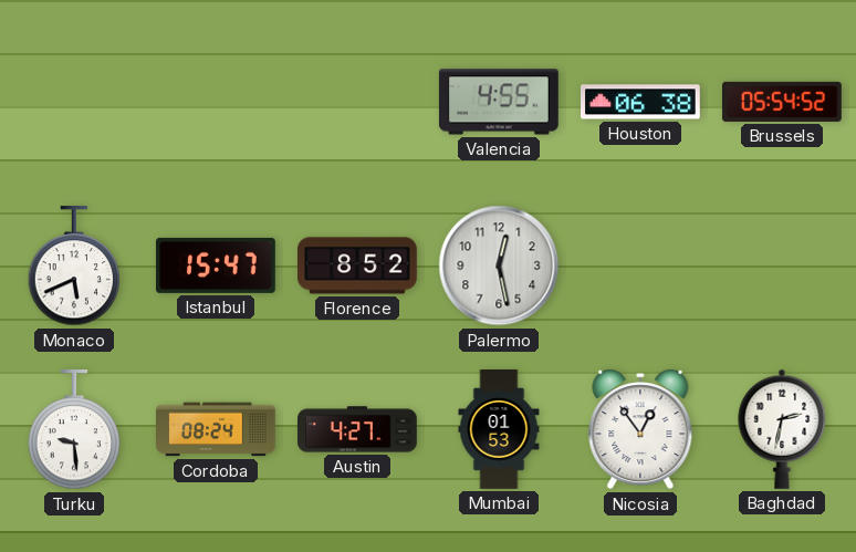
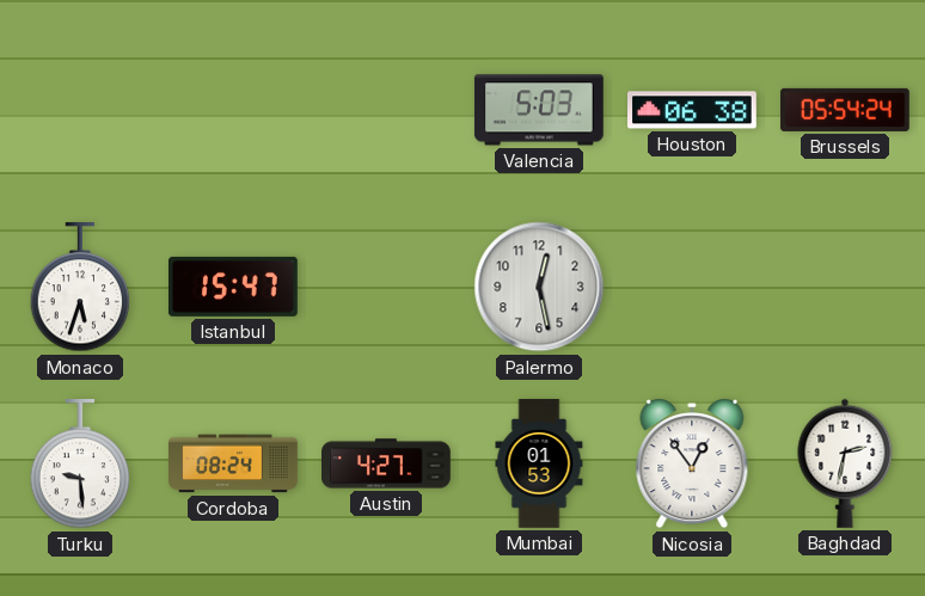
Valencia: 4:55 -> 5:03 (539, 110)
Brussels: 05:54:52 -> 05:54:24 (846, 110)
Monaco: 5:41 -> 5:33 (80, 288)
Florence: 8:52 -> none (357, 265)
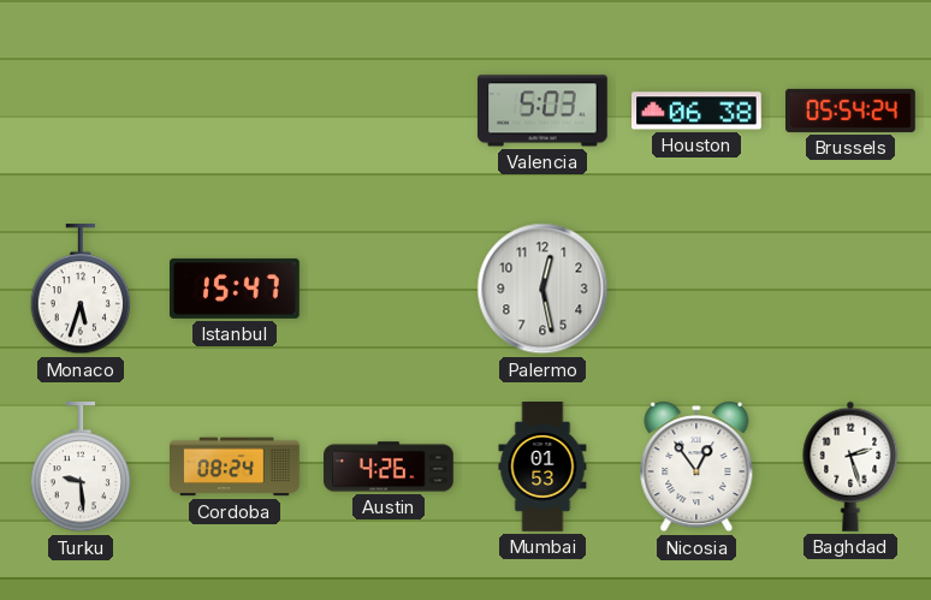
Austin: 4:27 -> 4:26 (390, 467)
Baghdad: 2:32 -> 2:27 (850, 467)
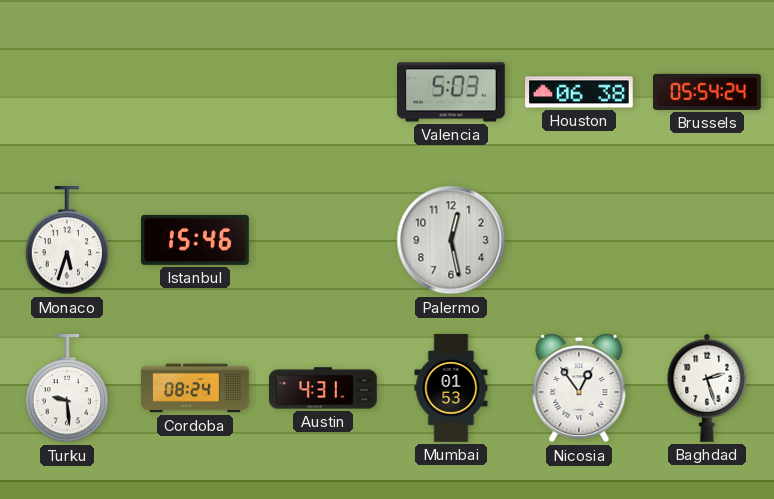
Istanbul: 15:47 -> 15:46 (196, 240)
Austin: 4:26 -> 4:31 (324, 388)
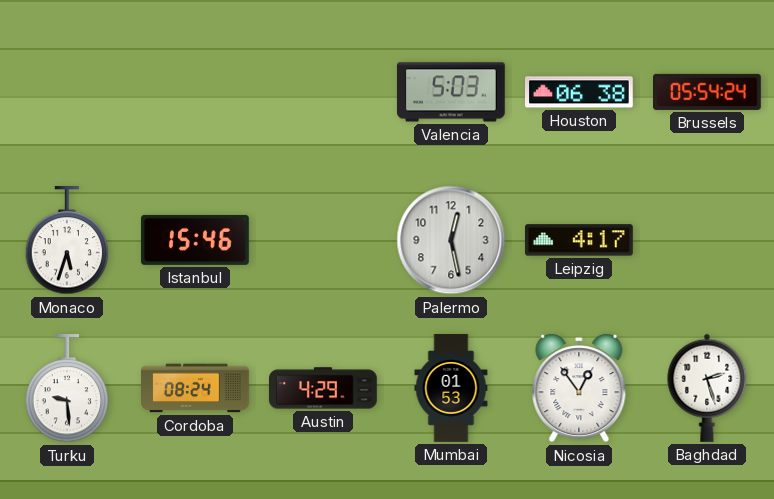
Leipzig: none -> 4:17 (580, 240)
Austin: 4:31 -> 4:29 (324, 388)
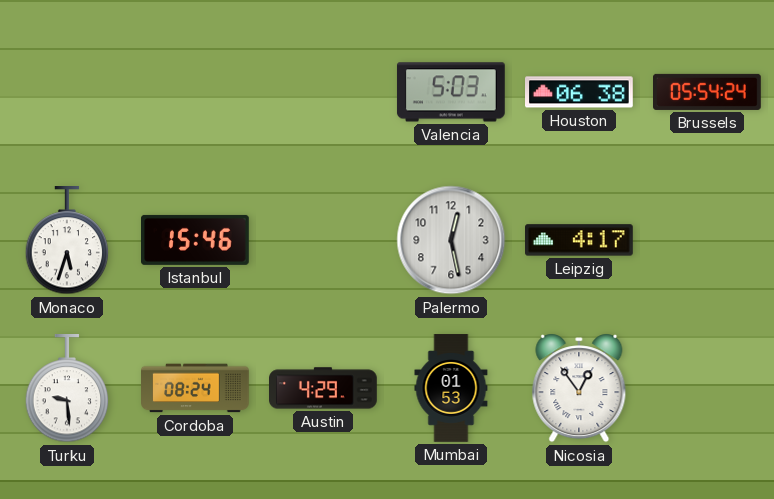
Baghdad: 2:27 -> none (707, 388)
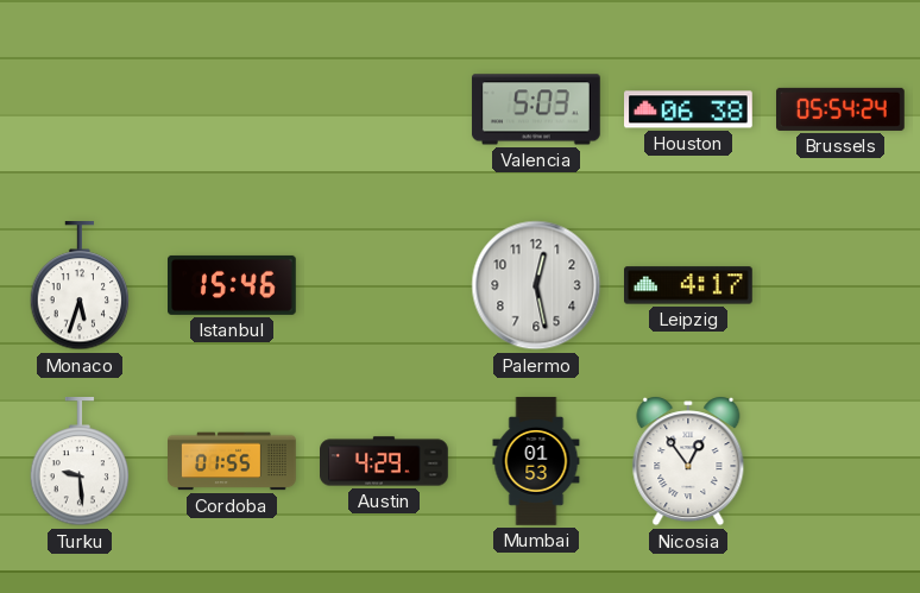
Cordoba: 08:24 -> 01:55 (233, 461)
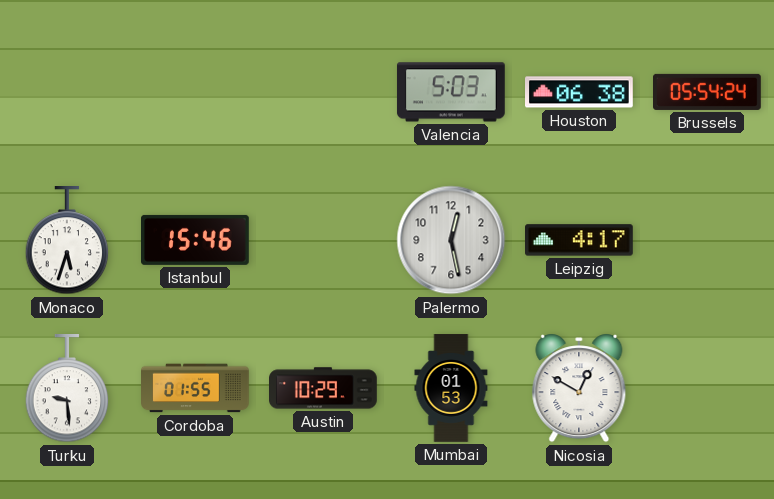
Austin: 4:29 -> 10:29 (324, 388)
Nicosia: 12:54 -> 12:50 (579, 388)
